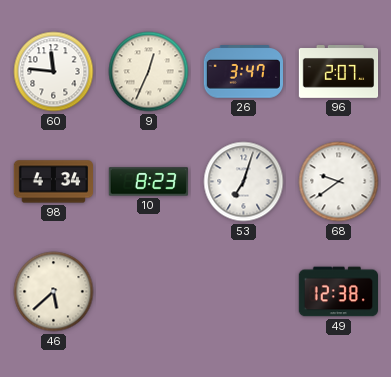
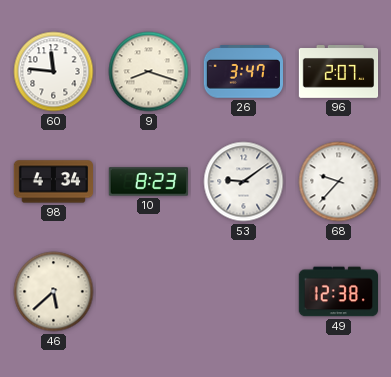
9: 12:34 -> 8:18 (149, 72)
53: 7:03 -> 9:09 (244, 182)
68: 9:39 -> 9:37 (339, 182)
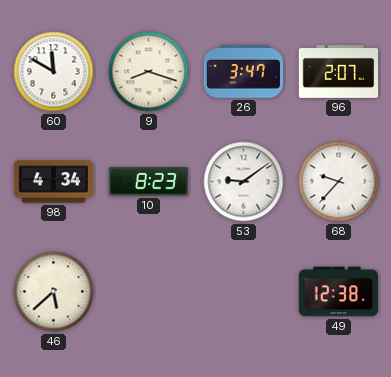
60: 11:46 -> 11:50 (54, 72)
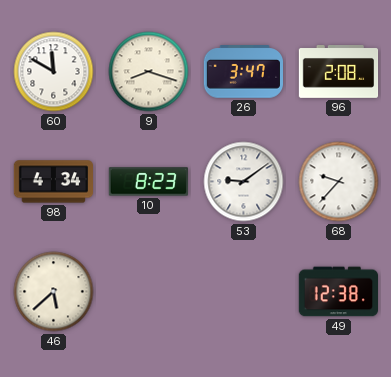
96: 2:07 -> 2:08 (339, 72)
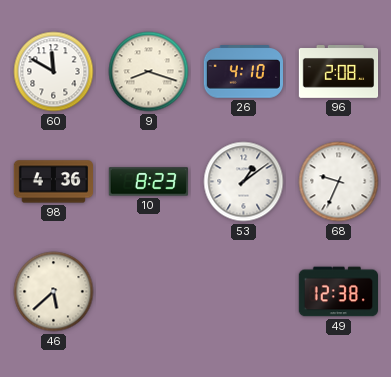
26: 3:47 -> 4:10 (244, 72)
98: 4:34 -> 4:36 (54, 182)
53: 9:09 -> 1:09 (244, 182)
68: 9:37 -> 9:34 (339, 182)
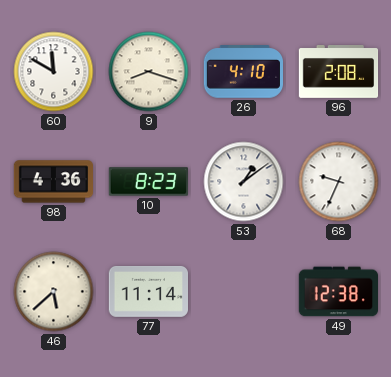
77: none -> 11:14 (148, 291)
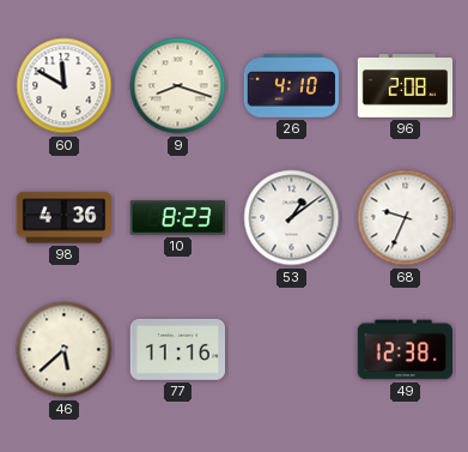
77: 11:14 -> 11:16 (177, 349)
